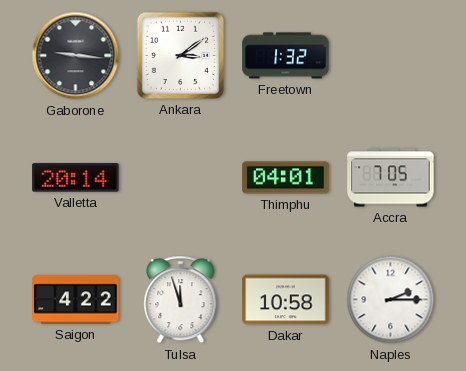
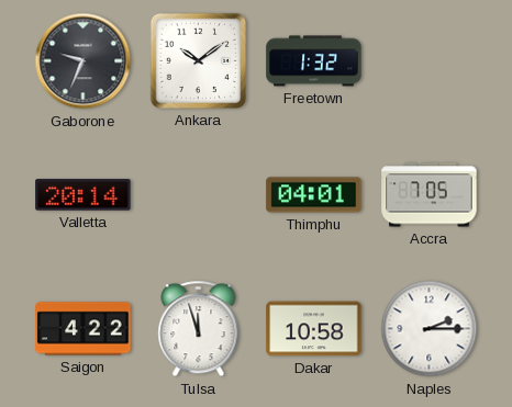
Gaborone: 9:16 -> 9:34 (84, 61)
Ankara: 3:09 -> 10:09 (198, 60)
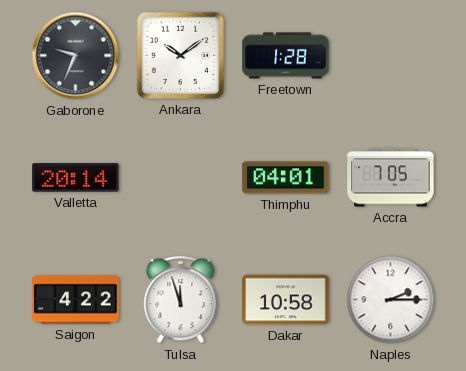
Freetown: 1:32 -> 1:28 (286, 56)
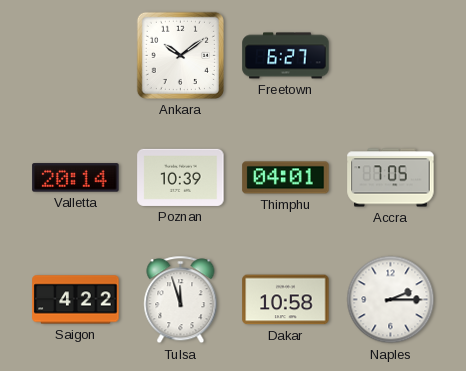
Gaborone: 9:34 -> none (76, 56)
Freetown: 1:28 -> 6:27 (286, 56)
Poznan: none -> 10:39 (181, 177)
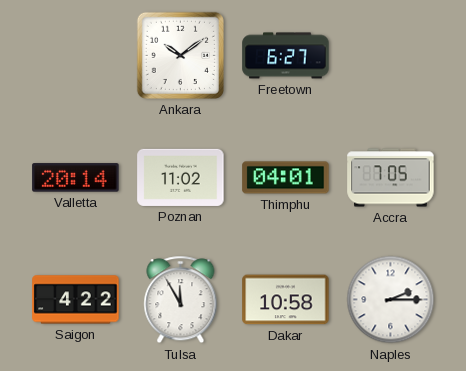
Poznan: 10:39 -> 11:02 (181, 177)
Tulsa: 11:57 -> 11:55 (181, 300)
